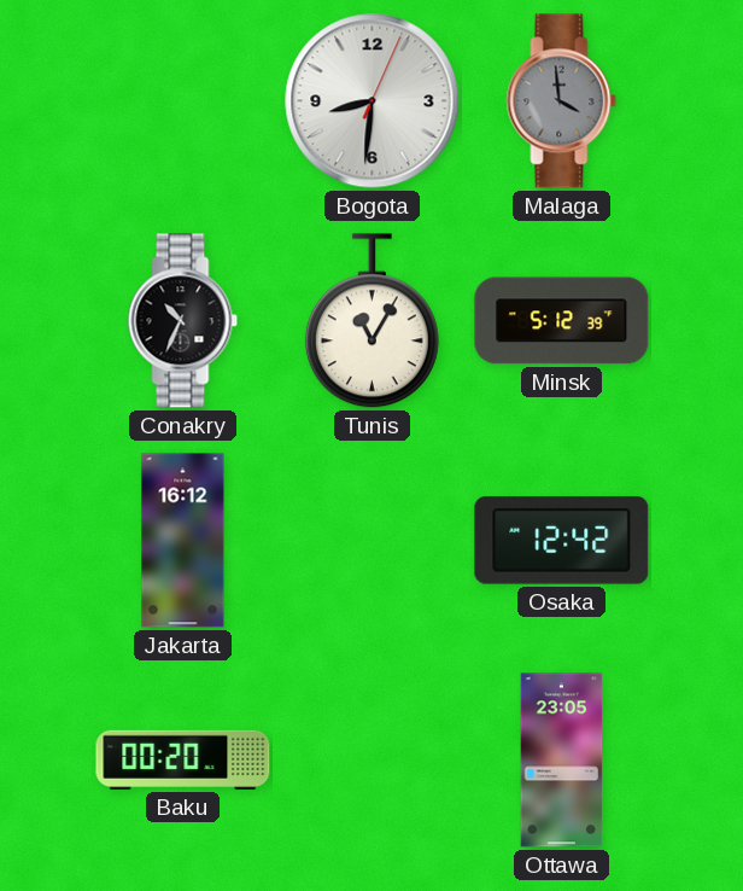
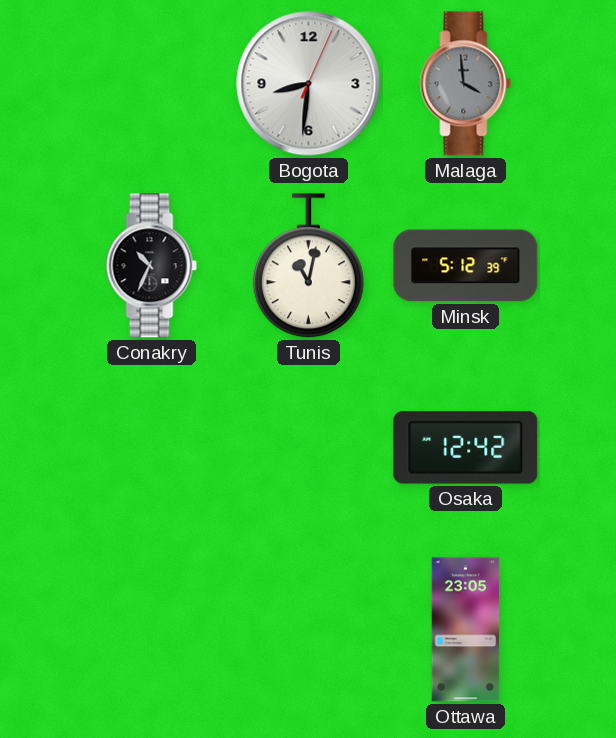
Tunis: 11:05 -> 11:02 (308, 266)
Jakarta: 16:12 -> none (183, 541)
Baku: 00:20 -> none (183, 759)
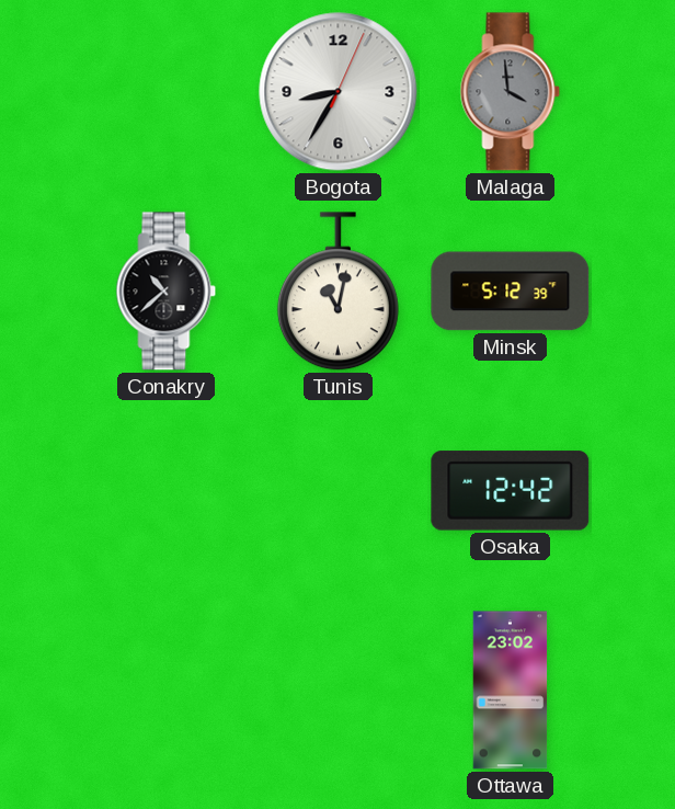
Bogota: 8:31 -> 8:35 (339, 92)
Conakry: 10:34 -> 10:38 (167, 292)
Ottawa: 23:05 -> 23:02 (511, 691)
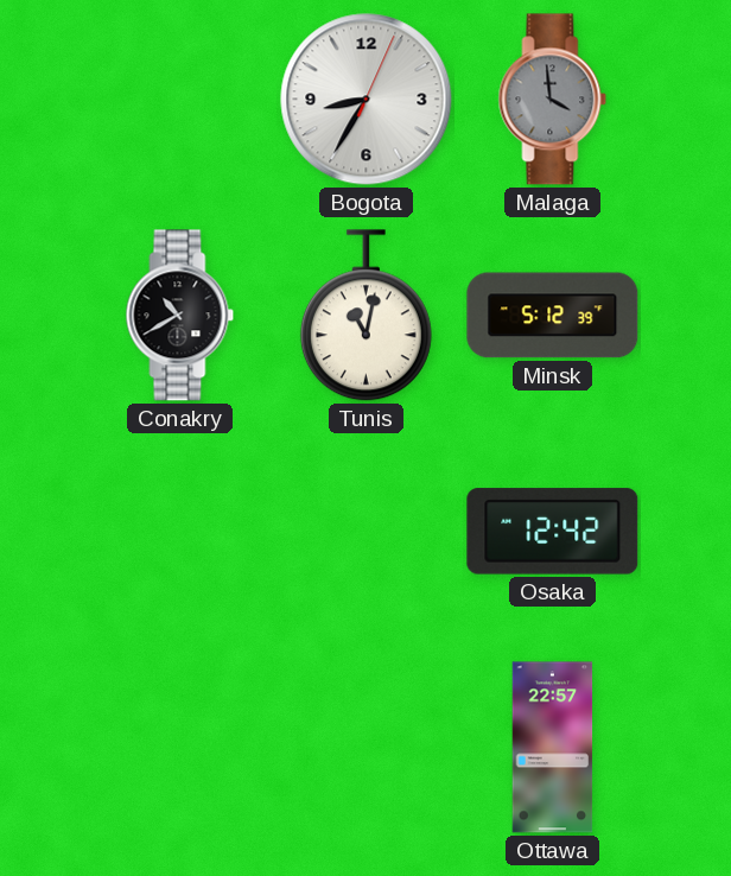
Conakry: 10:38 -> 10:40 (180, 316)
Ottawa: 23:02 -> 22:57 (553, 748)
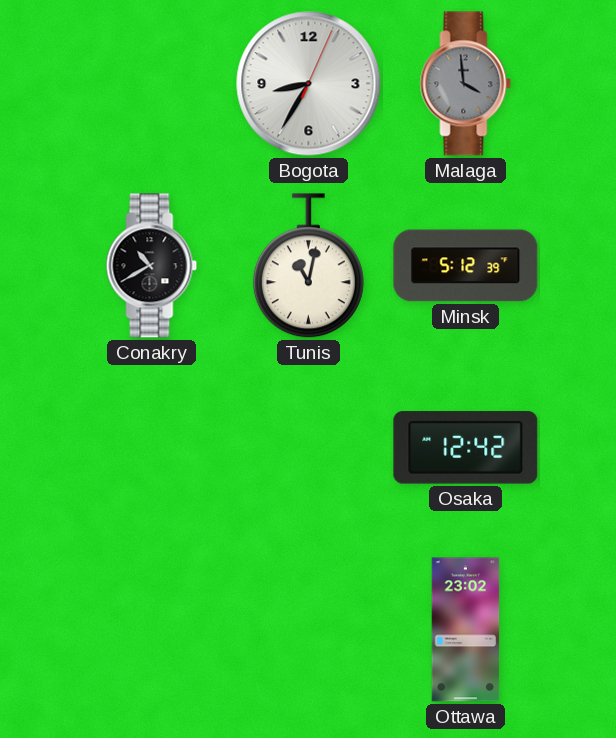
Ottawa: 22:57 -> 23:02 (466, 630)
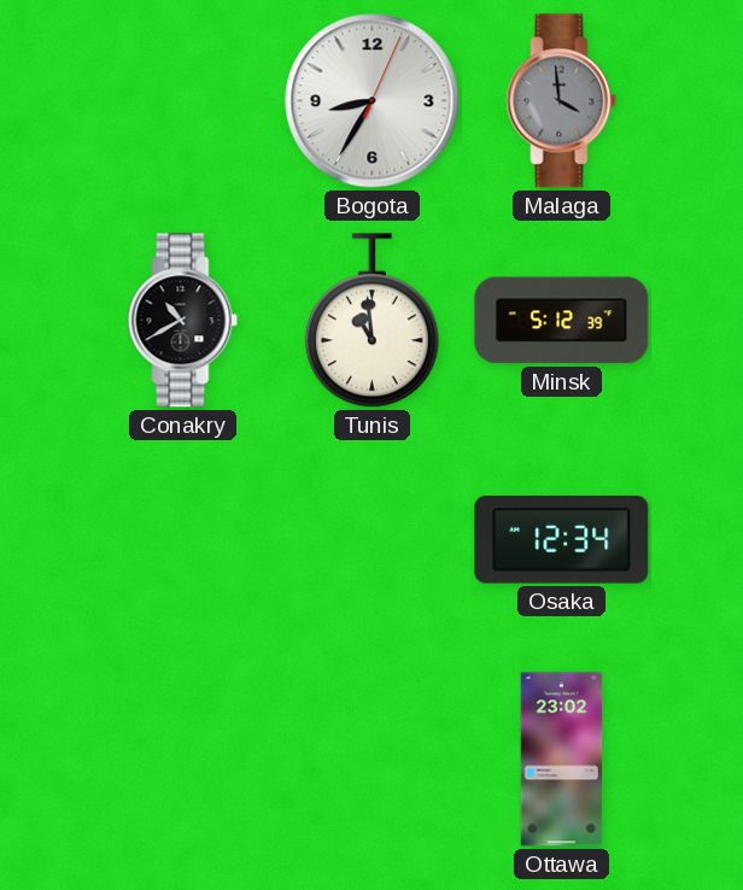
Tunis: 11:02 -> 10:59 (371, 321)
Osaka: 12:42 -> 12:34 (562, 540)
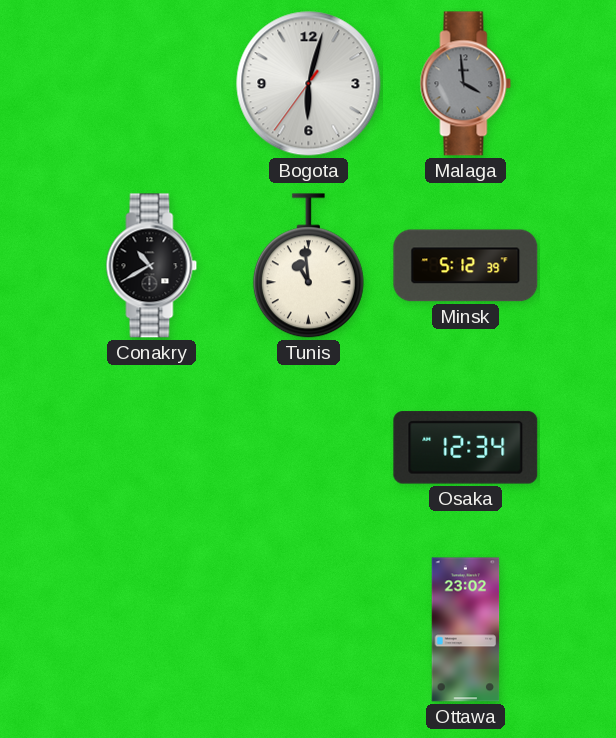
Bogota: 8:35 -> 6:02 (309, 84)
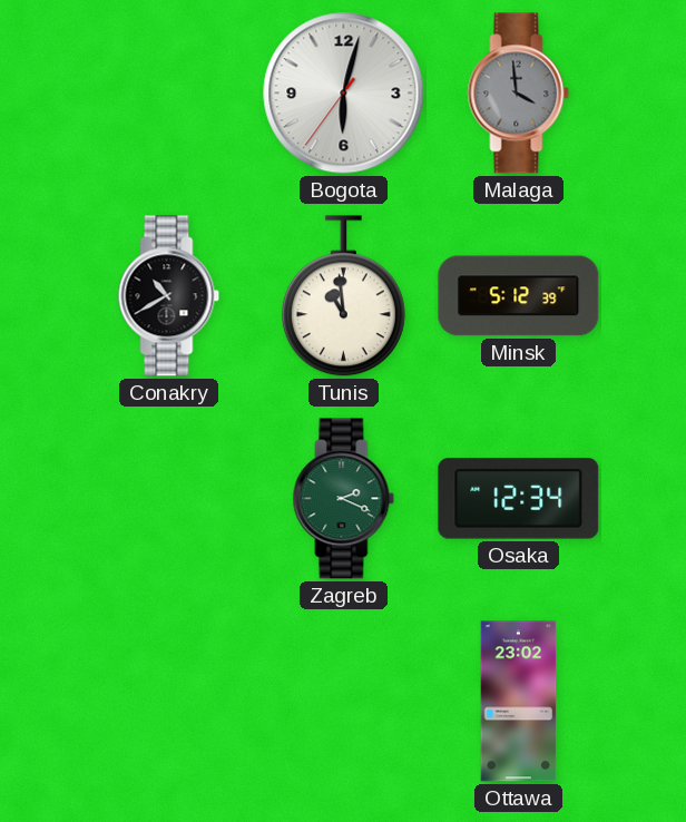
Zagreb: none -> 2:19 (344, 499)
